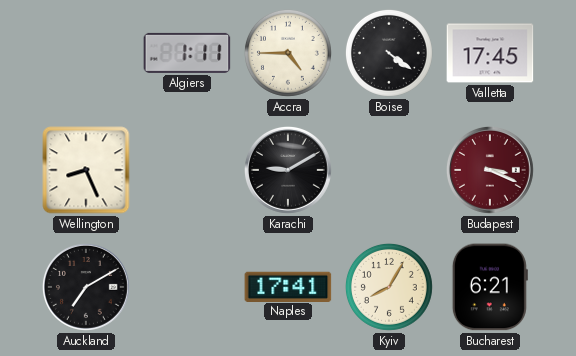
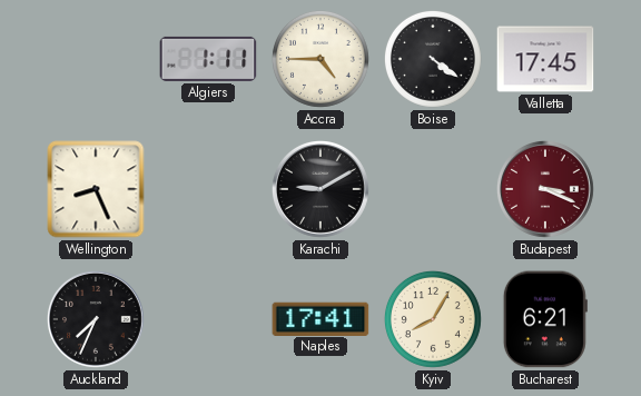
Auckland: 7:10 -> 7:34 (97, 320)
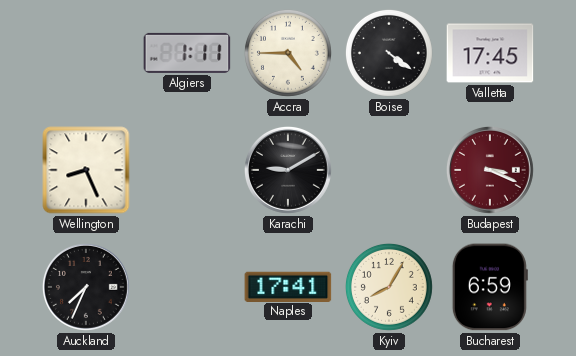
Bucharest: 6:21 -> 6:59 (490, 287)
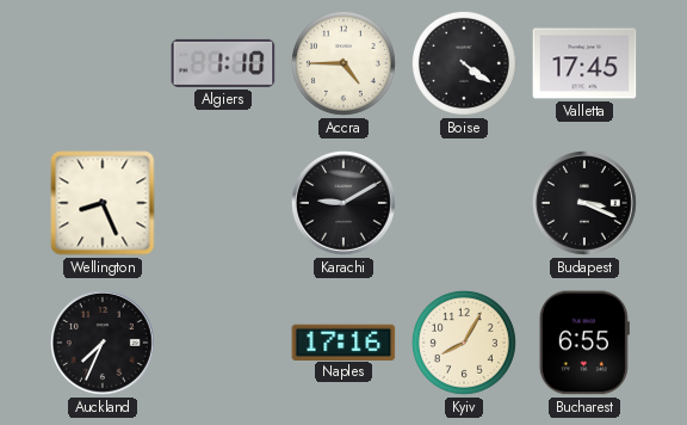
Algiers: 1:11 -> 1:10 (223, 63)
Budapest dial: burgundy -> black (586, 204)
Naples: 17:41 -> 17:16 (343, 341)
Bucharest: 6:59 -> 6:55 (584, 343)
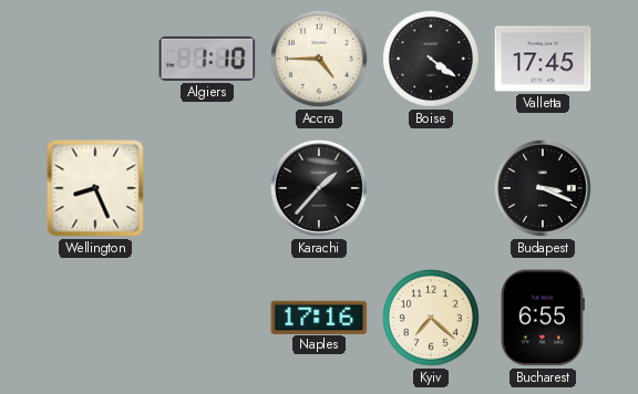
Karachi: 9:10 -> 1:37 (320, 189)
Auckland: 7:34 -> none (104, 344)
Kyiv: 8:05 -> 7:22 (431, 318)
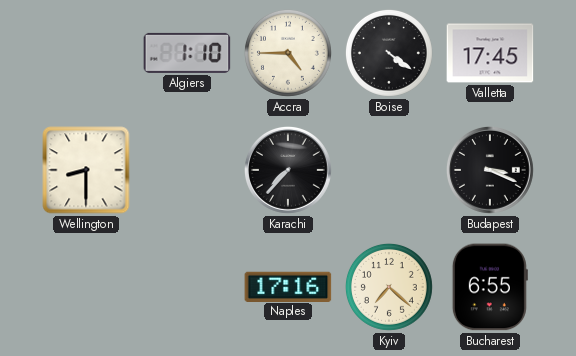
Wellington: 8:26 -> 8:30 (86, 170)
Karachi: 1:37 -> 7:37 (289, 171)
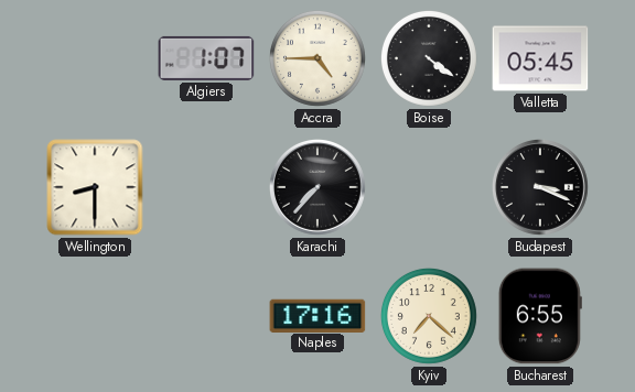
Algiers: 1:10 -> 1:07 (206, 58)
Valletta: 17:45 -> 05:45 (540, 58)
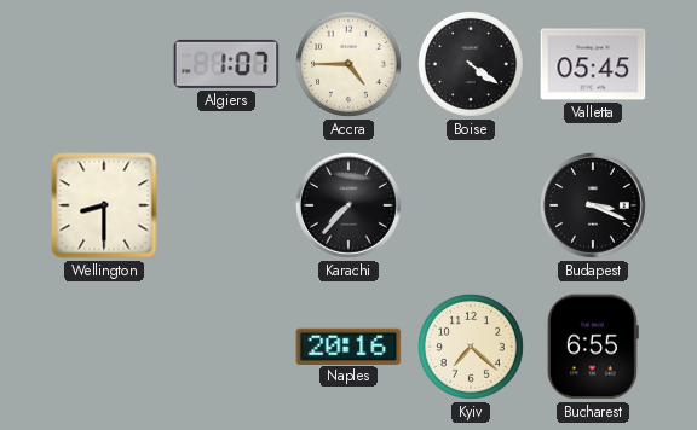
Naples: 17:16 -> 20:16 (348, 345)
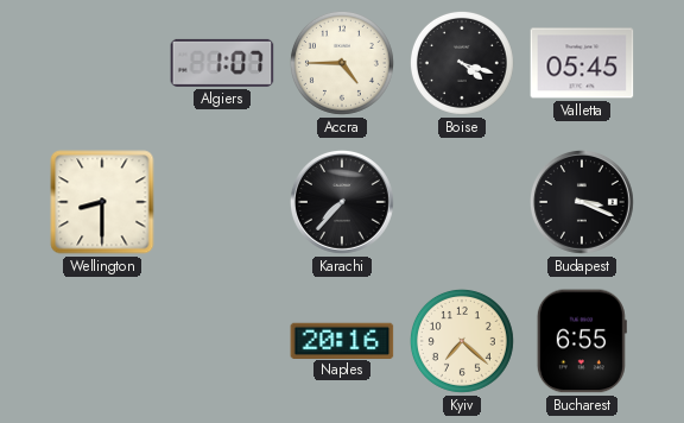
Boise: 4:21 -> 4:18 (462, 63)
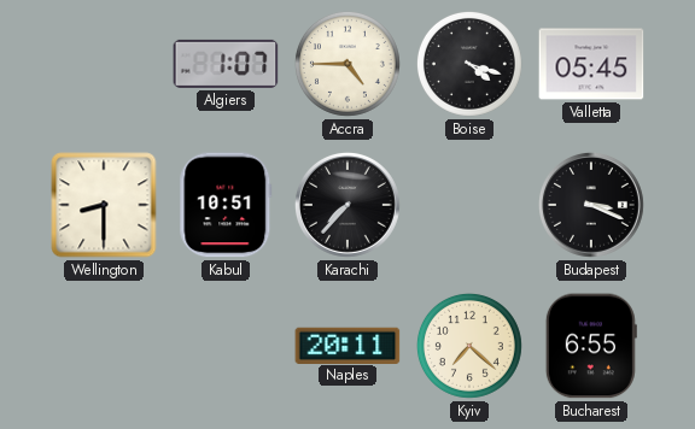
Kabul: none -> 10:51 (226, 205)
Naples: 20:16 -> 20:11 (347, 345)
